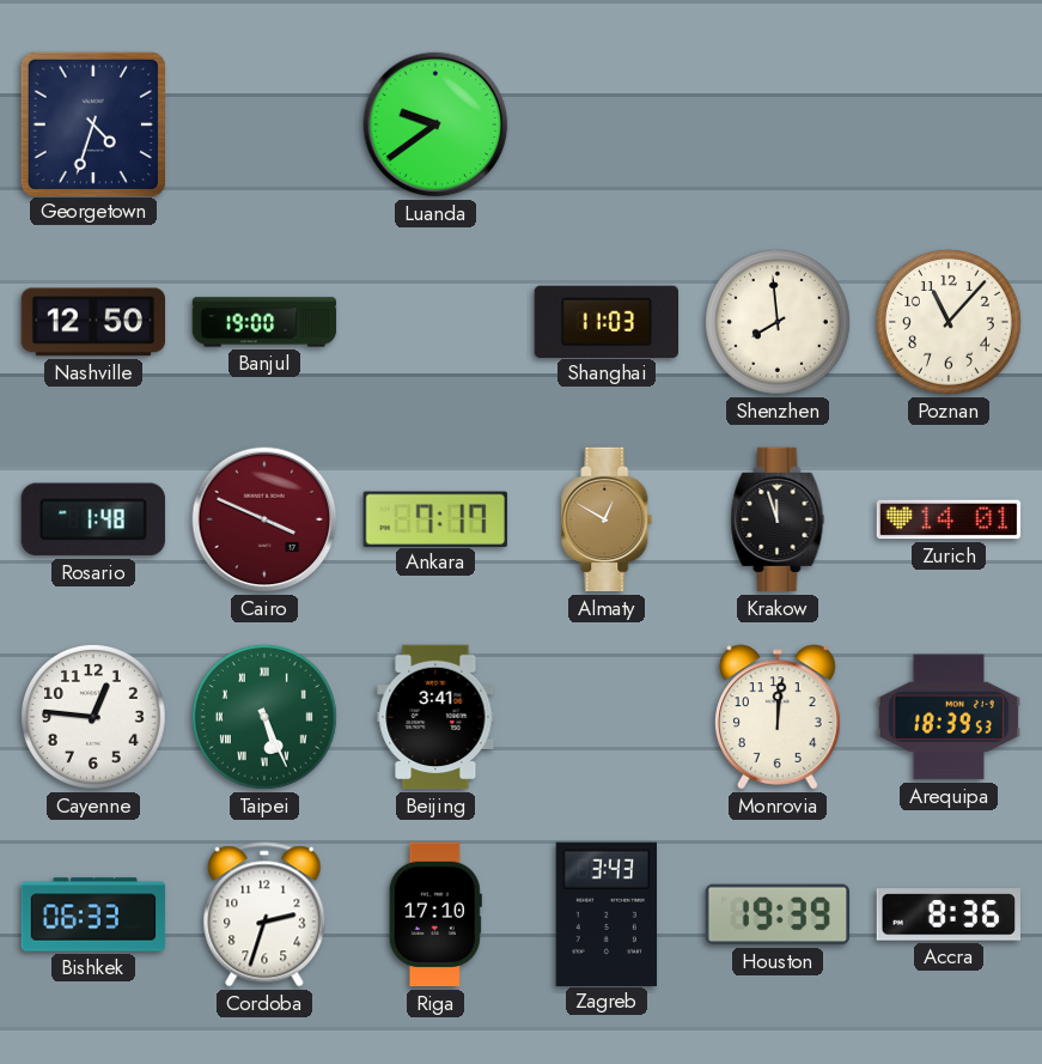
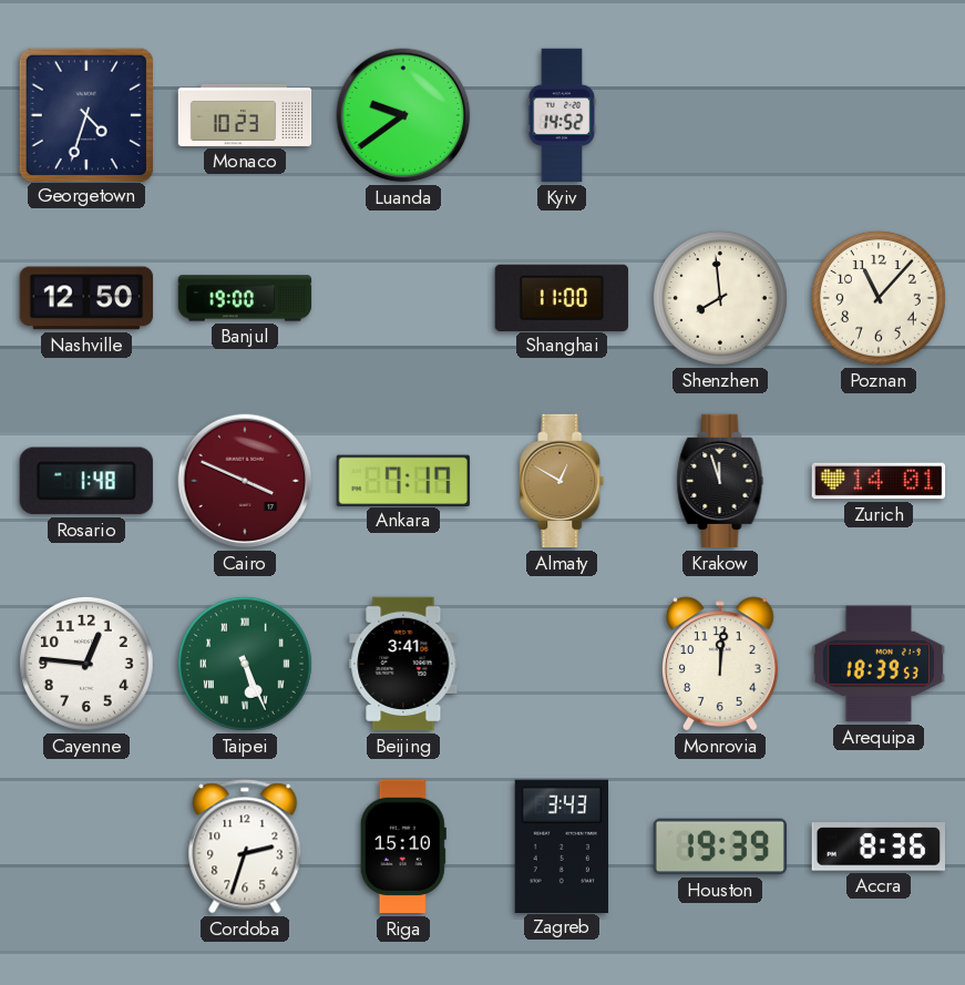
Monaco: none -> 10:23 (245, 115)
Kyiv: none -> 14:52 (562, 115)
Shanghai: 11:03 -> 11:00 (561, 297)
Bishkek: 06:33 -> none (93, 914)
Riga: 17:10 -> 15:10 (403, 847)
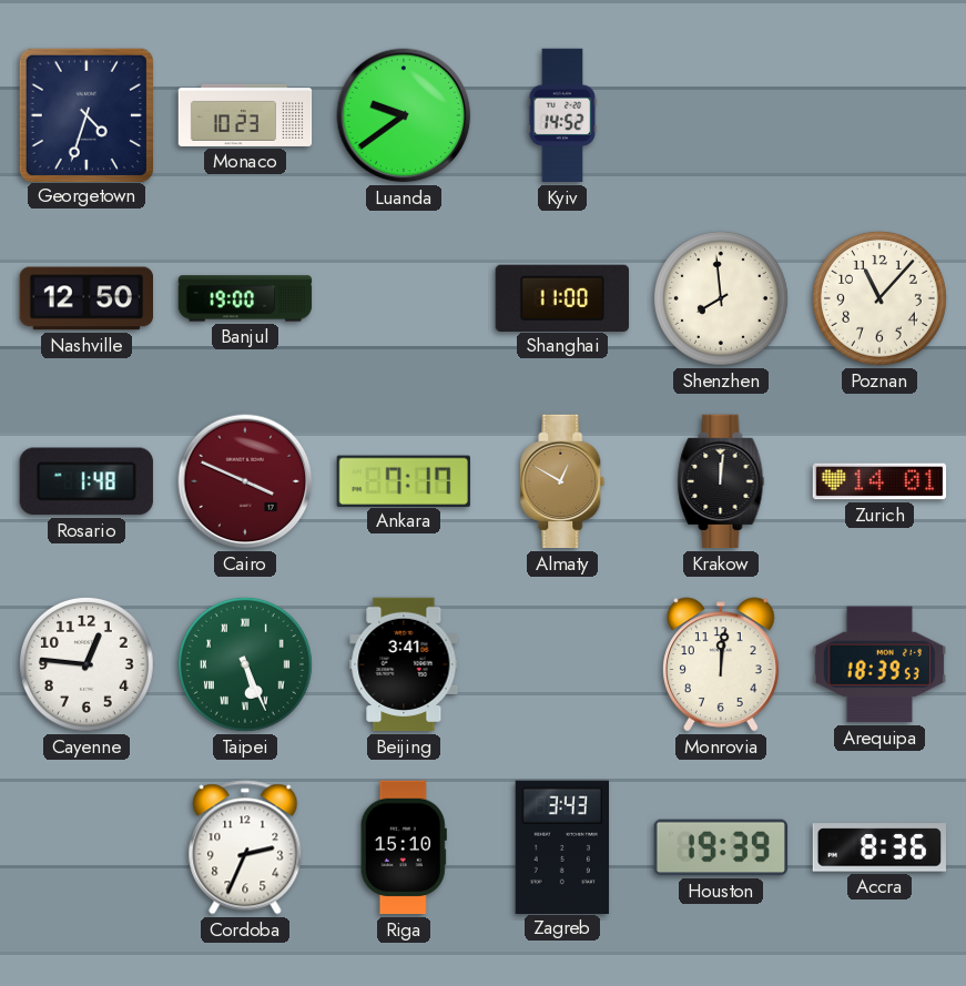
Krakow: 11:57 -> 12:01 (721, 481)
Cordoba: 2:33 -> 2:34 (245, 847)
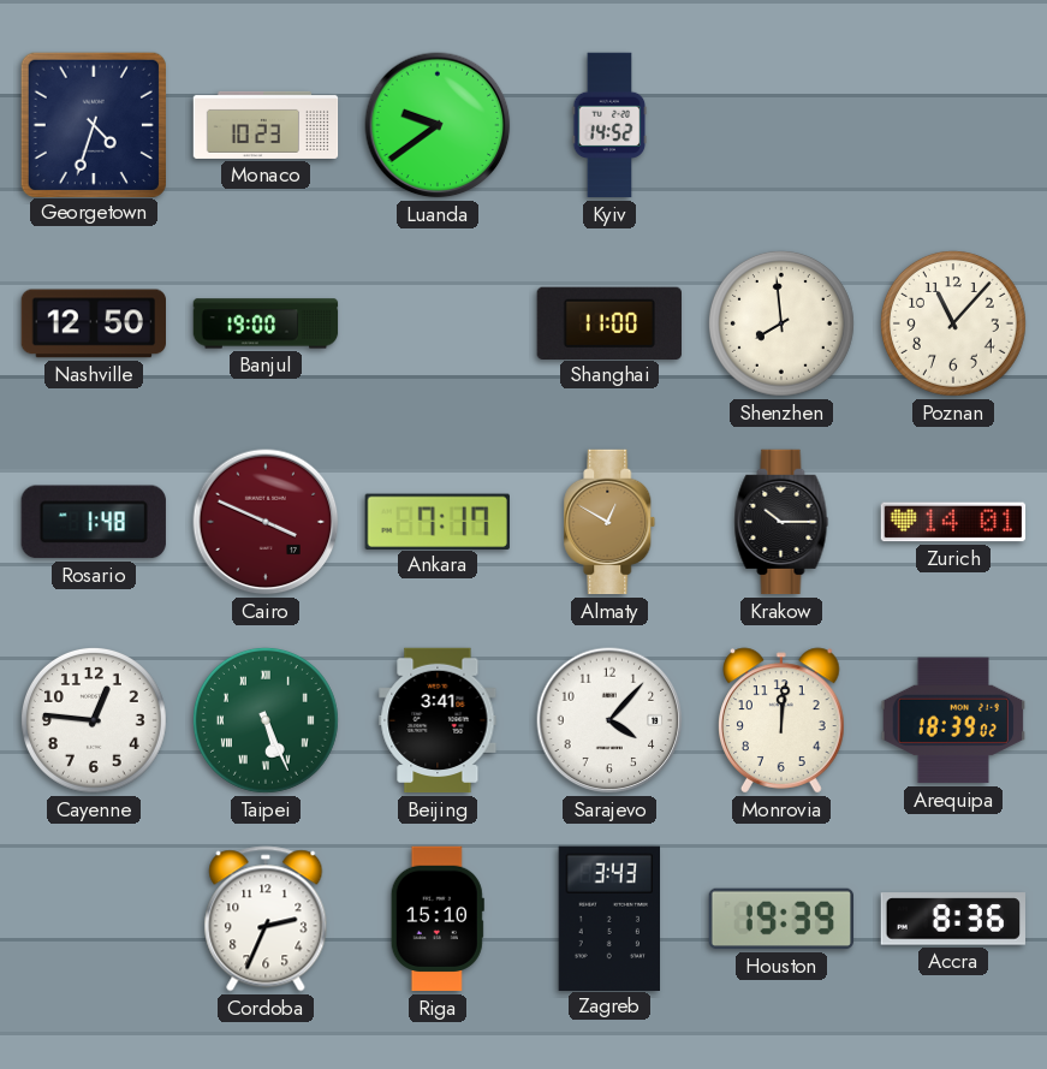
Krakow: 12:01 -> 10:15 (781, 522)
Sarajevo: none -> 4:07 (609, 720)
Arequipa: 18:39:53 -> 18:39:02 (953, 720)
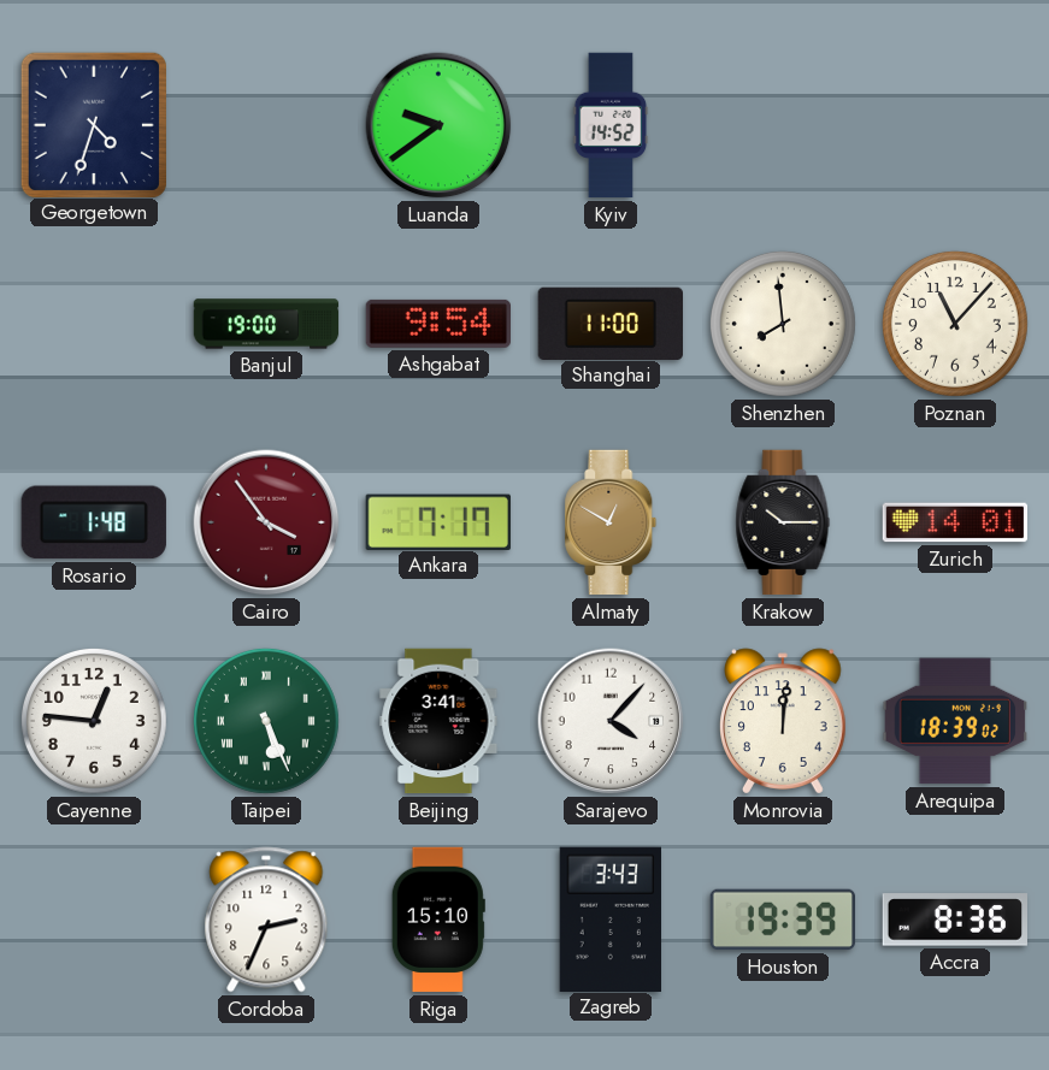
Monaco: 10:23 -> none (266, 125)
Nashville: 12:50 -> none (93, 323)
Ashgabat: none -> 9:54 (437, 324)
Cairo: 3:49 -> 3:54 (266, 522)
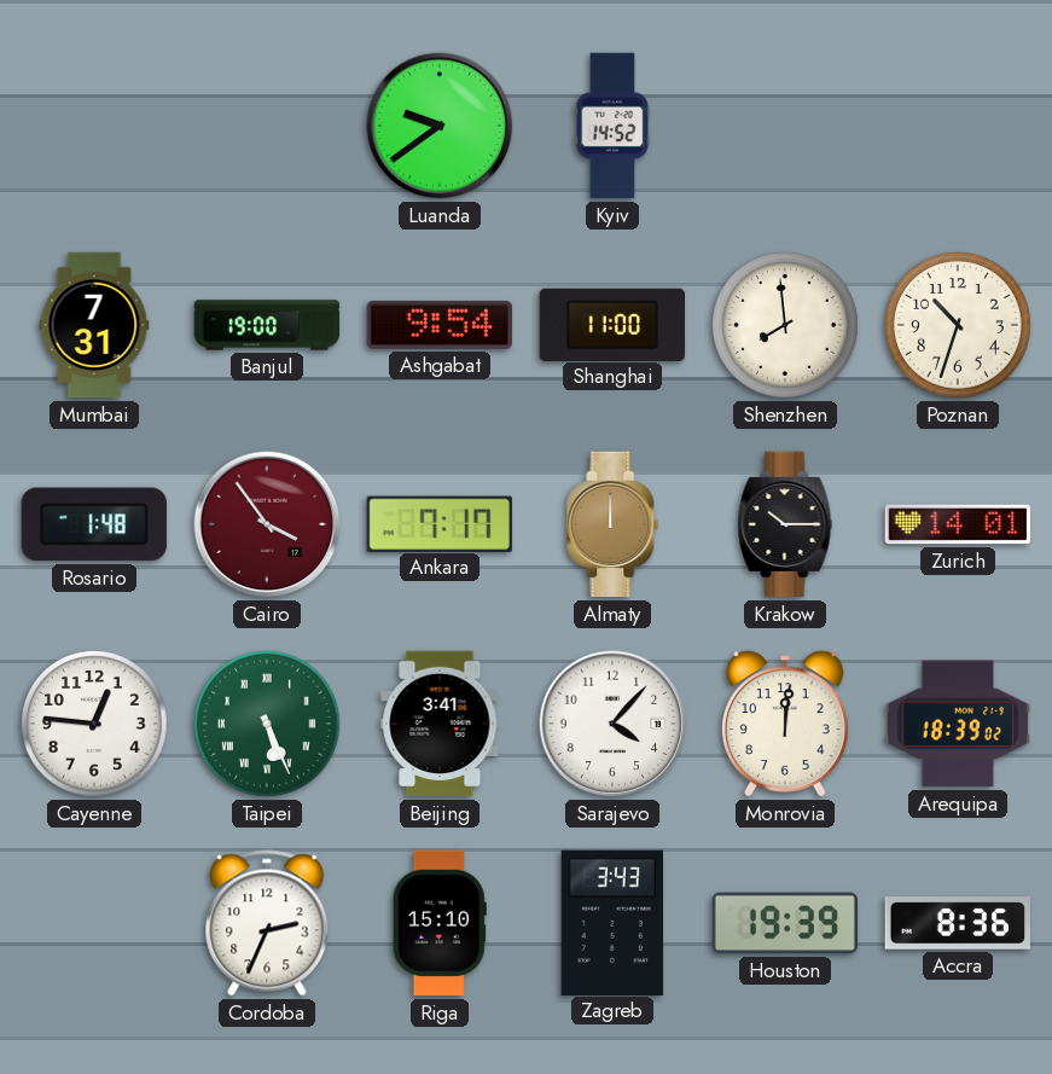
Georgetown: 4:33 -> none (93, 124)
Mumbai: none -> 7:31 (94, 325)
Poznan: 11:07 -> 10:33 (958, 325)
Almaty: 12:50 -> 12:00 (612, 524)
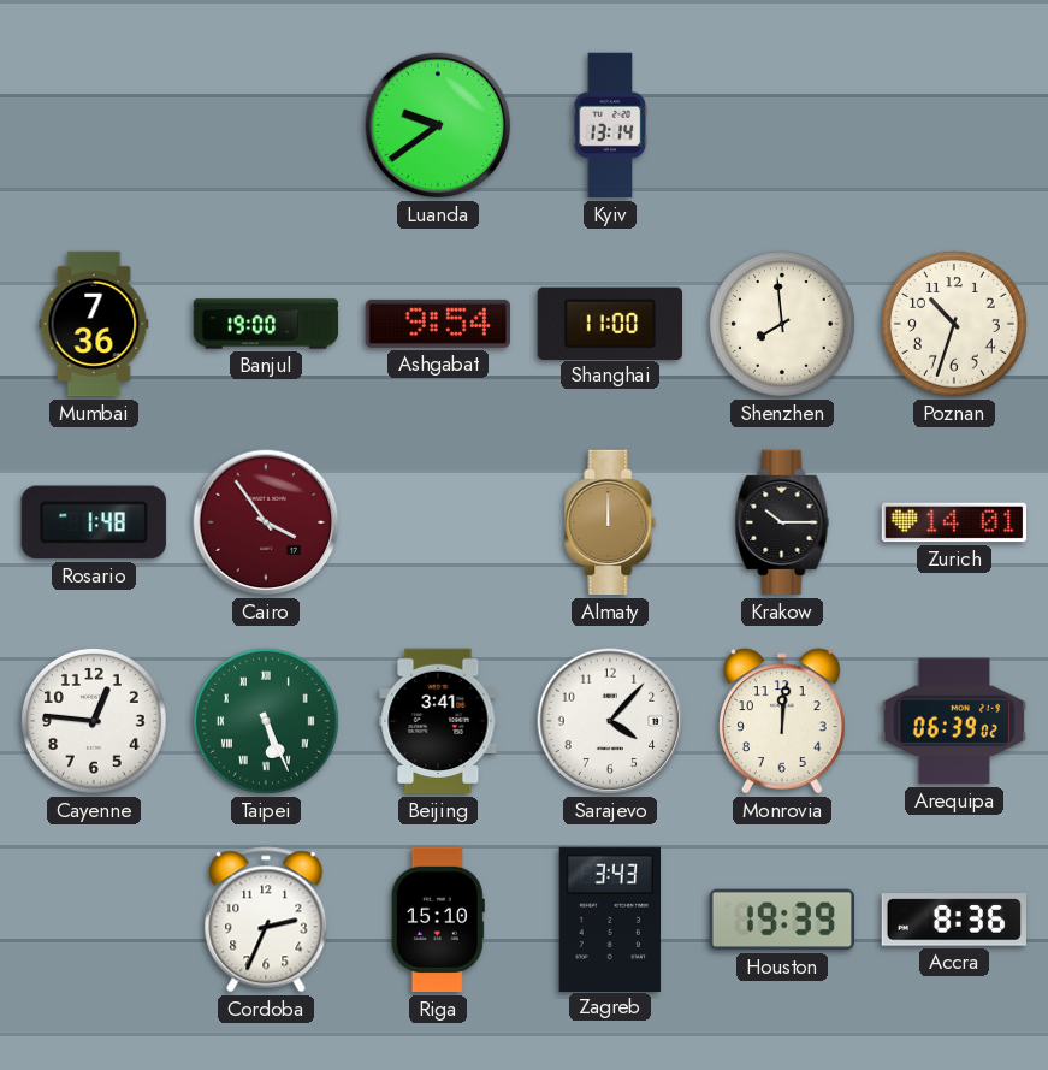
Kyiv: 14:52 -> 13:14 (610, 125)
Mumbai: 7:31 -> 7:36 (94, 324)
Ankara: 7:17 -> none (440, 523)
Arequipa: 18:39 -> 06:39 (954, 721)
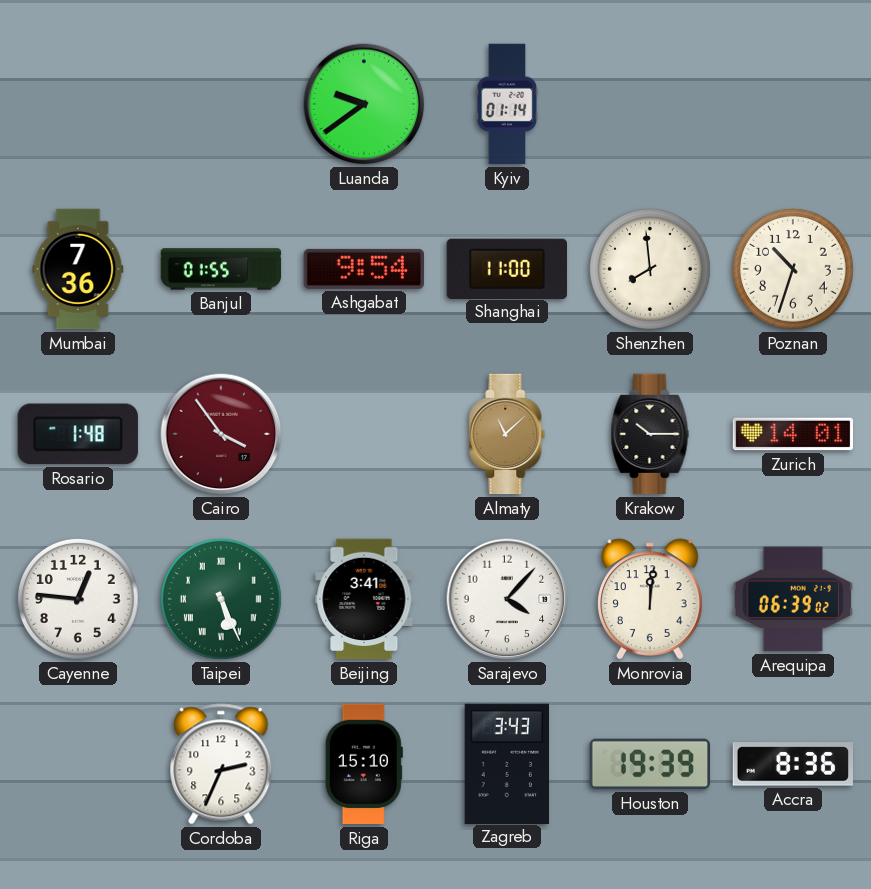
Kyiv: 13:14 -> 01:14 (507, 104)
Banjul: 19:00 -> 01:55 (221, 269)
Almaty: 12:00 -> 11:08 (507, 434)
